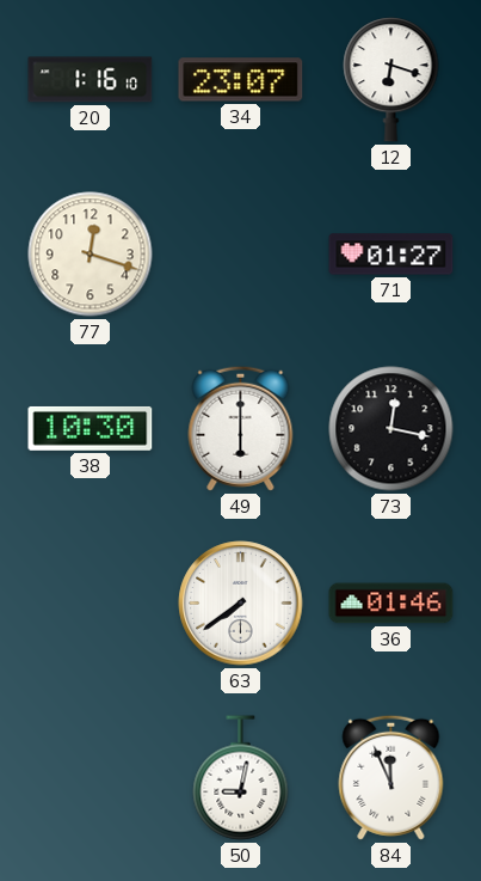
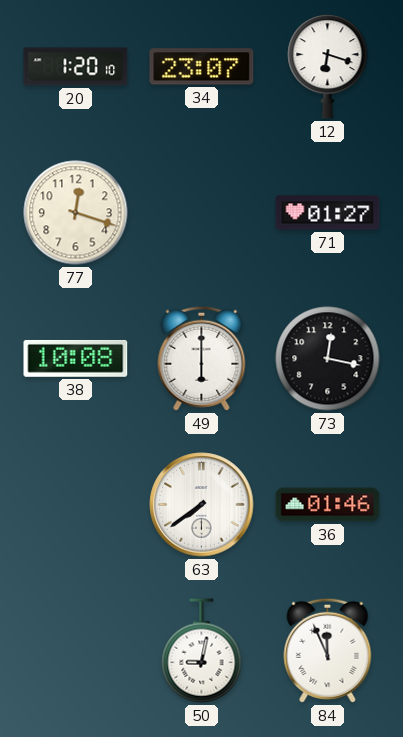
20: 1:16 -> 1:20 (76, 67)
38: 10:30 -> 10:08 (76, 358)
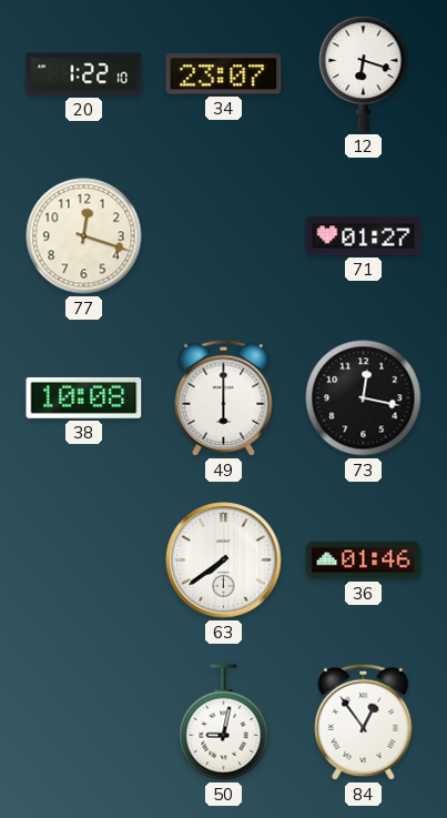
20: 1:20 -> 1:22 (84, 74)
84: 11:56 -> 12:54 (364, 721)
